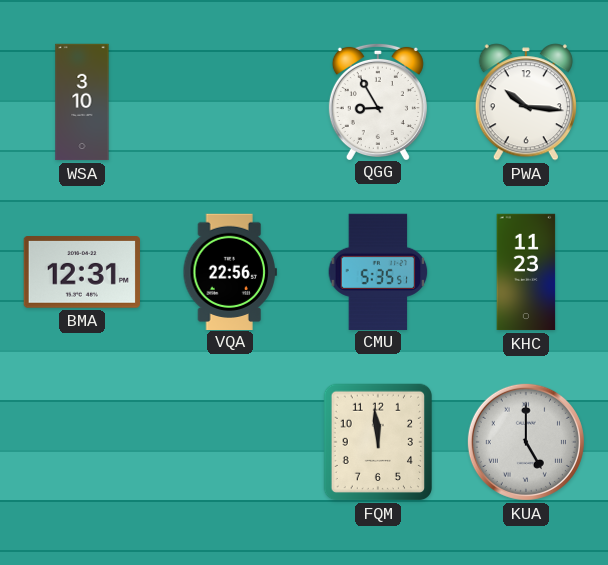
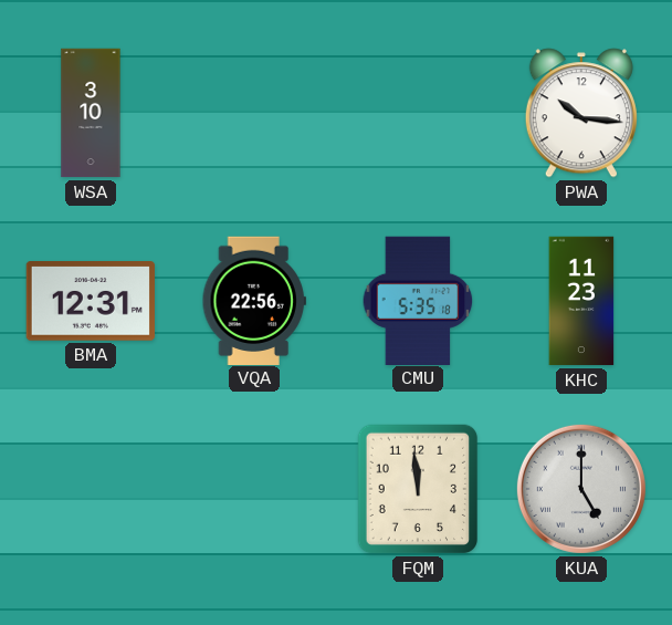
QGG: 8:55 -> none (378, 101)
CMU: 5:35:51 -> 5:35:18 (418, 300)
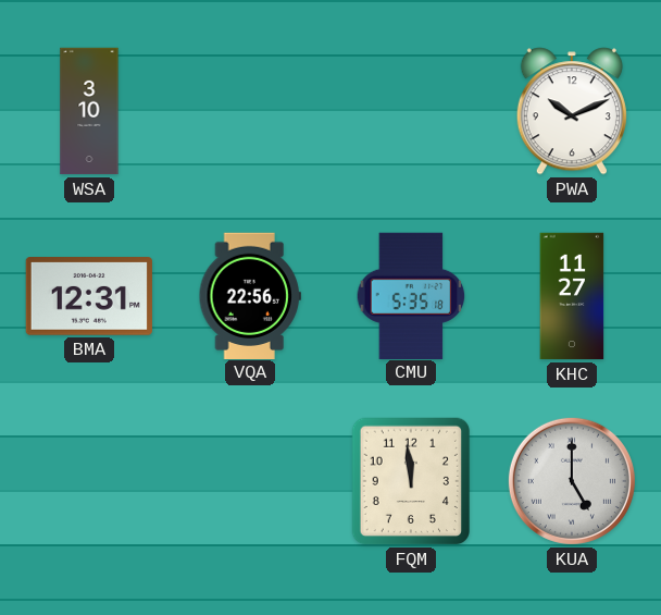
PWA: 10:16 -> 10:11 (572, 111)
KHC: 11:23 -> 11:27 (572, 296)
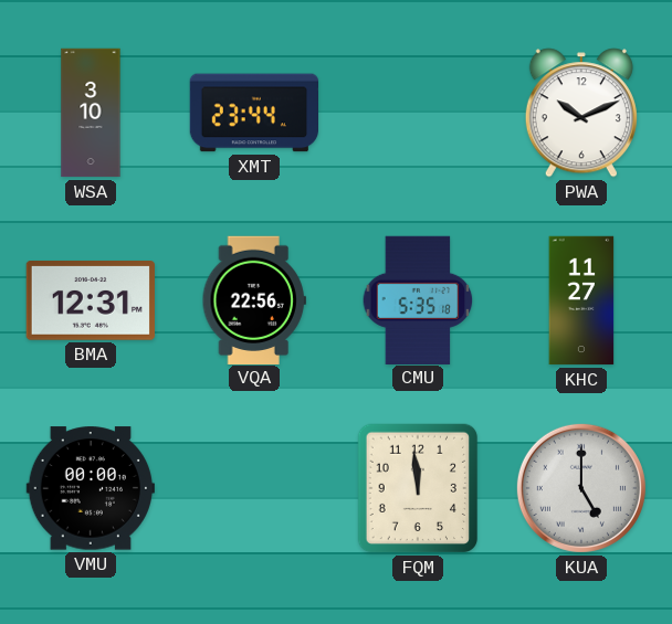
XMT: none -> 23:44 (254, 113)
VMU: none -> 00:00 (91, 488)
